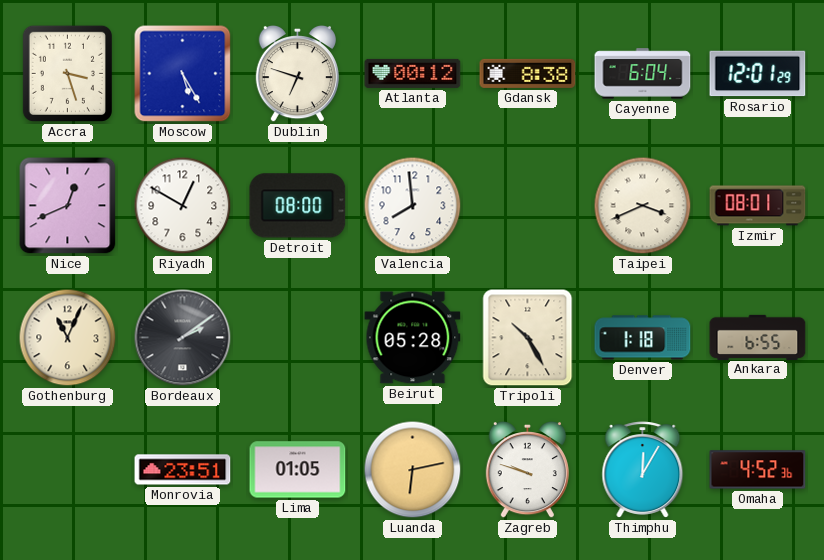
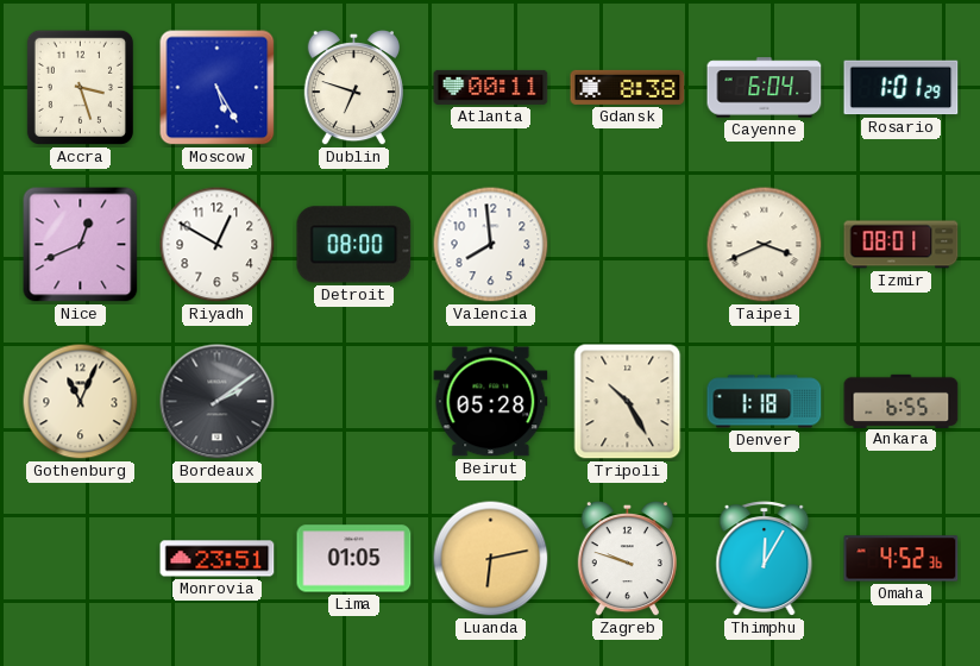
Atlanta: 00:12 -> 00:11 (491, 87)
Rosario: 12:01 -> 1:01 (902, 88)
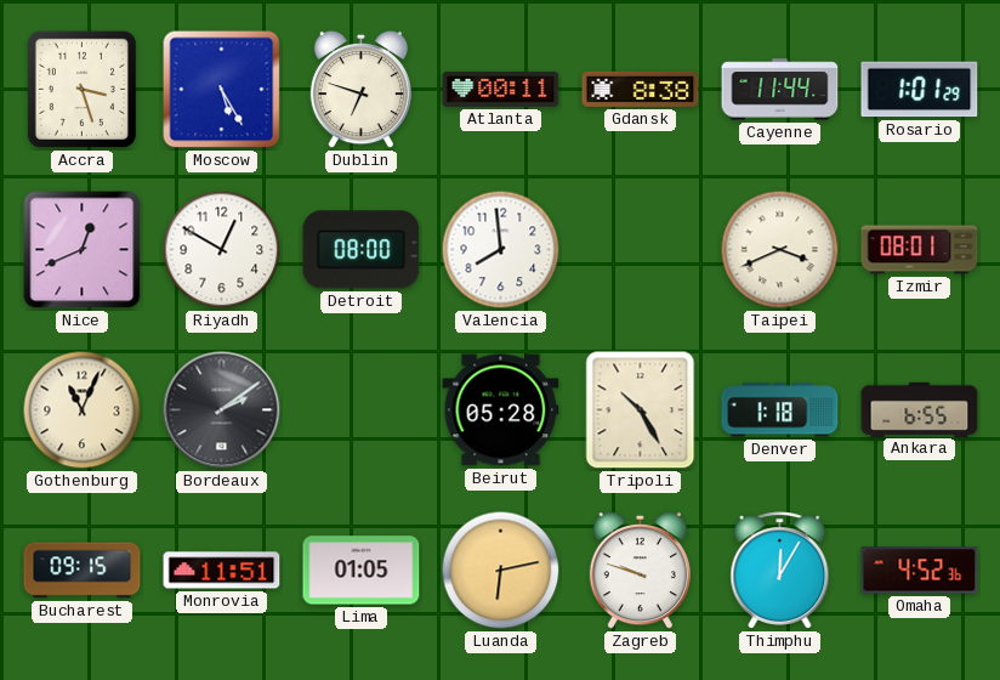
Cayenne: 6:04 -> 11:44 (780, 90)
Bucharest: none -> 09:15 (83, 571)
Monrovia: 23:51 -> 11:51 (222, 571)
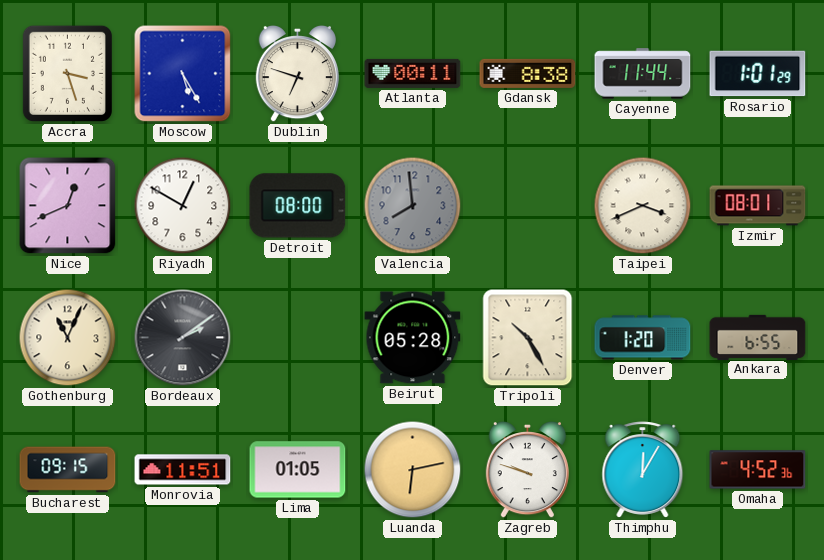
Valencia dial: white -> grey (413, 206)
Denver: 1:18 -> 1:20 (643, 338)
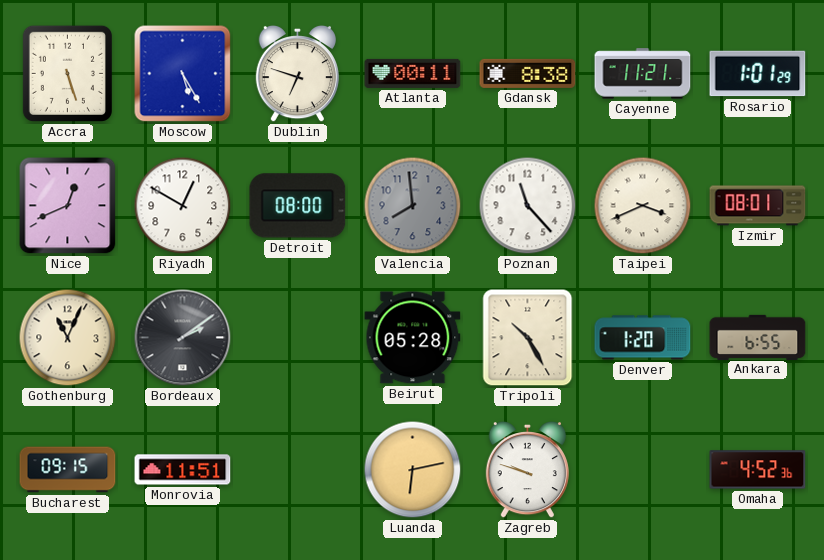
Accra: 3:27 -> 5:27 (67, 73)
Cayenne: 11:44 -> 11:21 (643, 74)
Poznan: none -> 11:23 (528, 206)
Lima: 01:05 -> none (298, 470)
Thimphu: 12:05 -> none (643, 470)
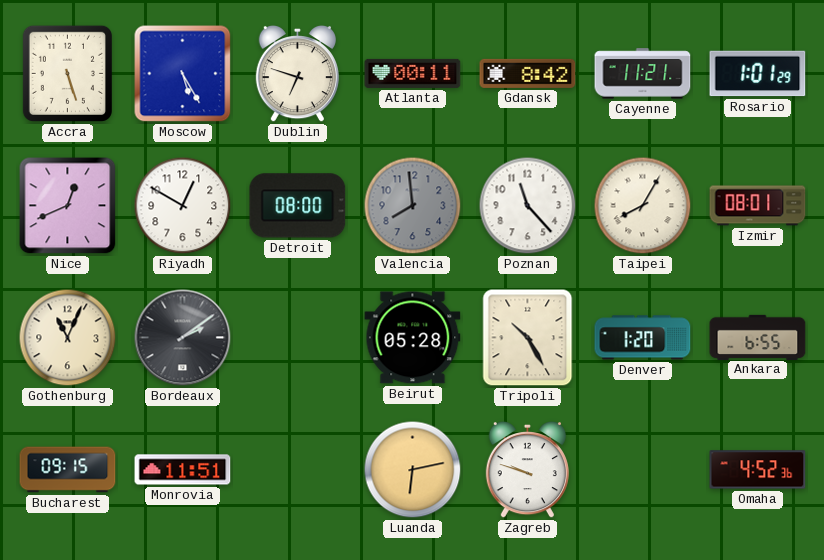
Gdansk: 8:38 -> 8:42 (528, 73)
Taipei: 3:41 -> 8:05 (643, 206)
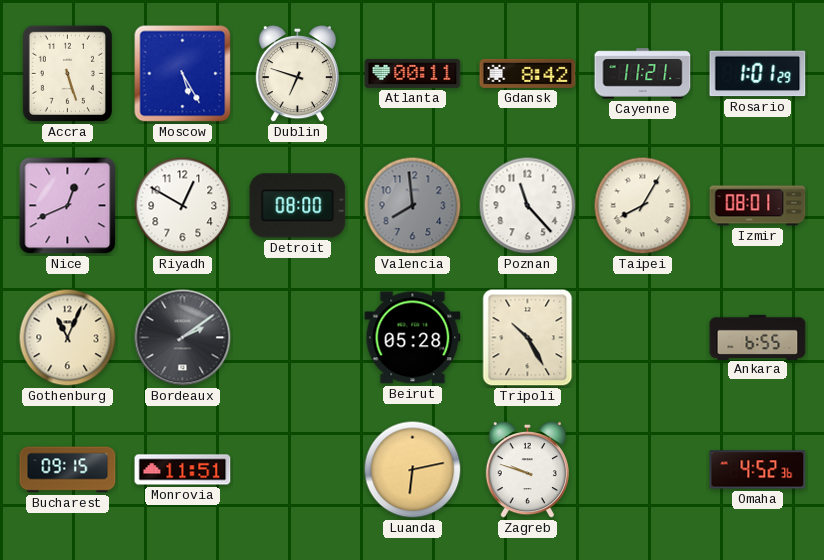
Denver: 1:20 -> none (643, 338)
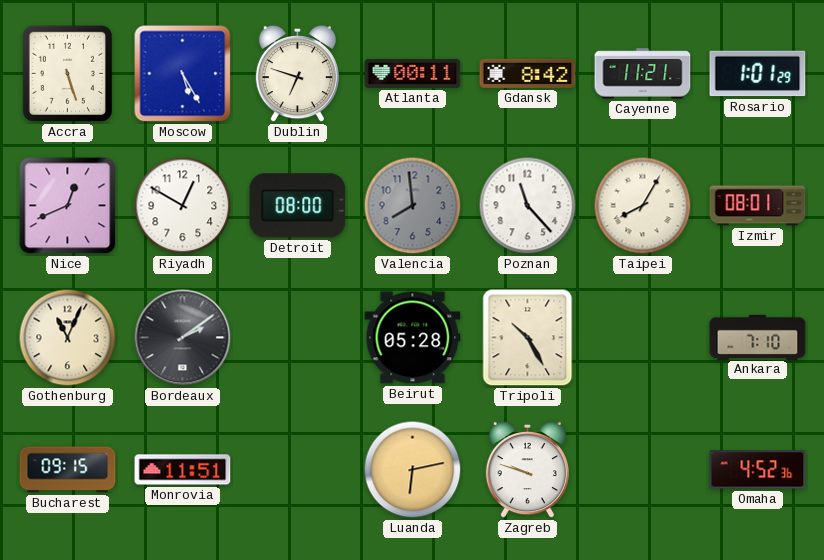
Ankara: 6:55 -> 7:10 (758, 337)
